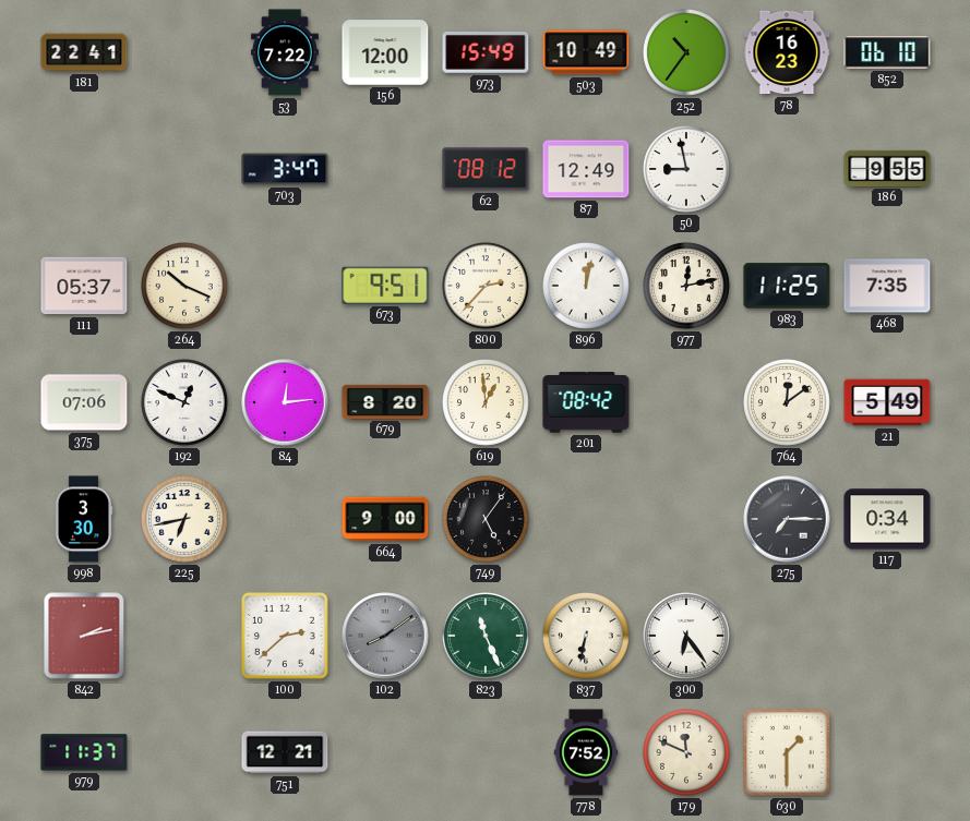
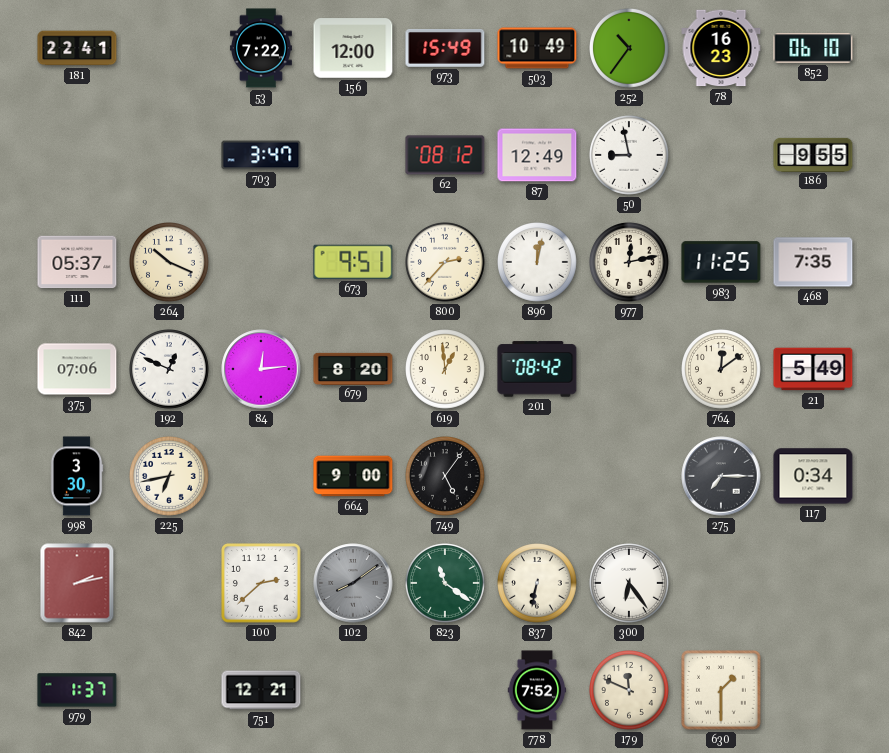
823: 11:26 -> 11:21 (446, 584)
979: 11:37 -> 1:37 (77, 690)
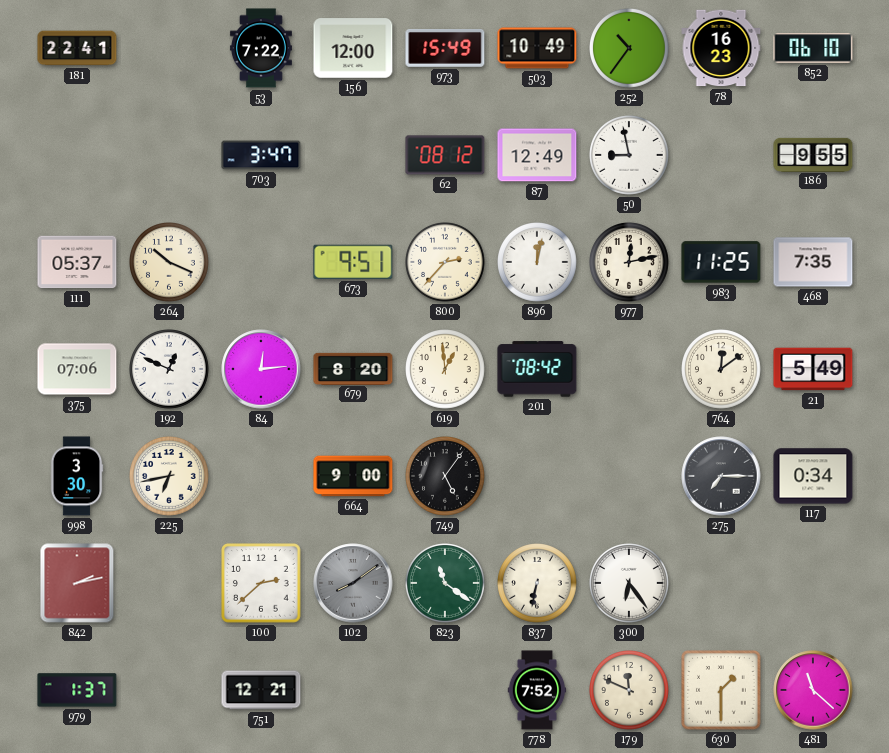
481: none -> 11:22 (813, 690)
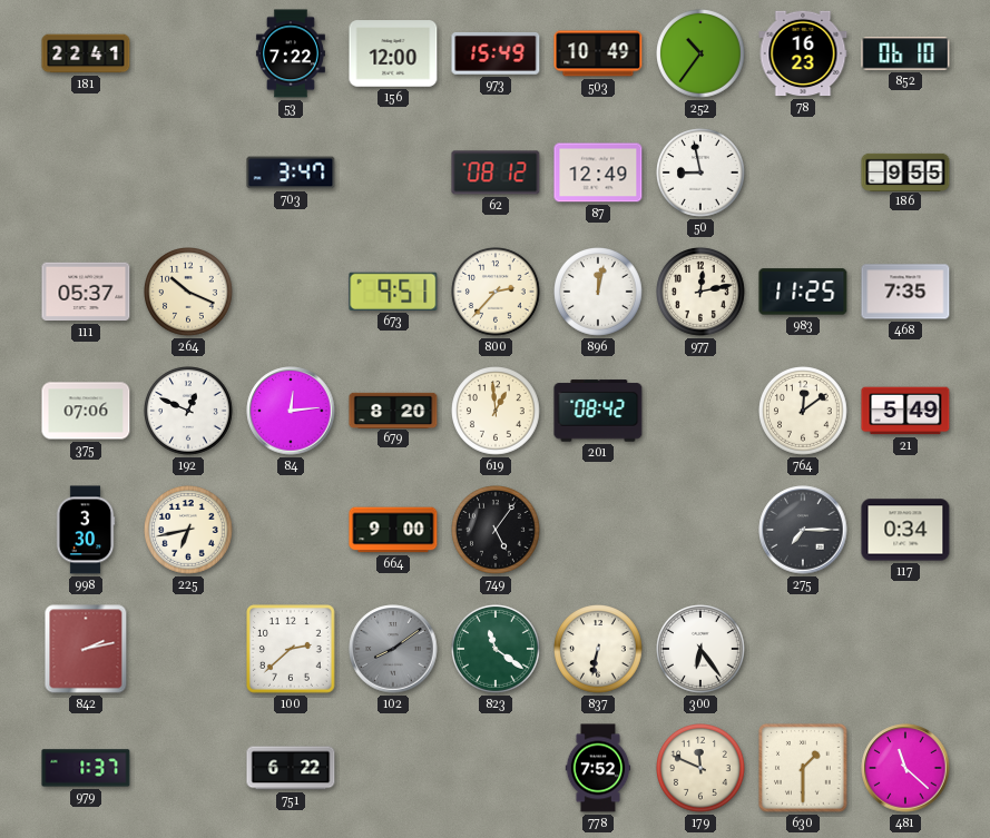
751: 12:21 -> 6:22 (291, 768)
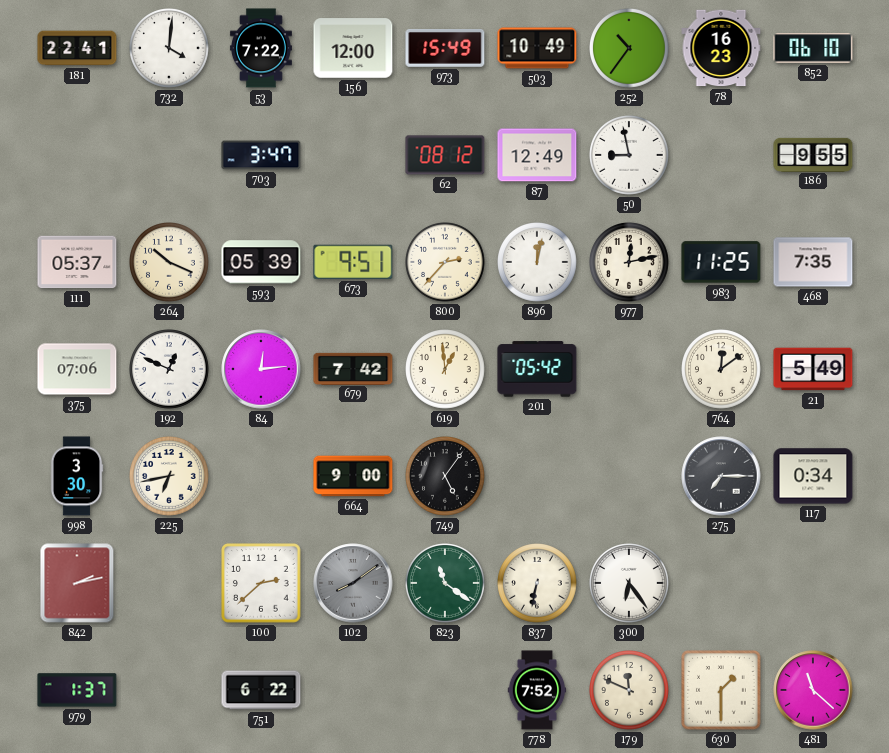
732: none -> 4:01 (170, 49)
593: none -> 05:39 (261, 262)
679: 8:20 -> 7:42 (353, 368)
201: 08:42 -> 05:42 (537, 369)
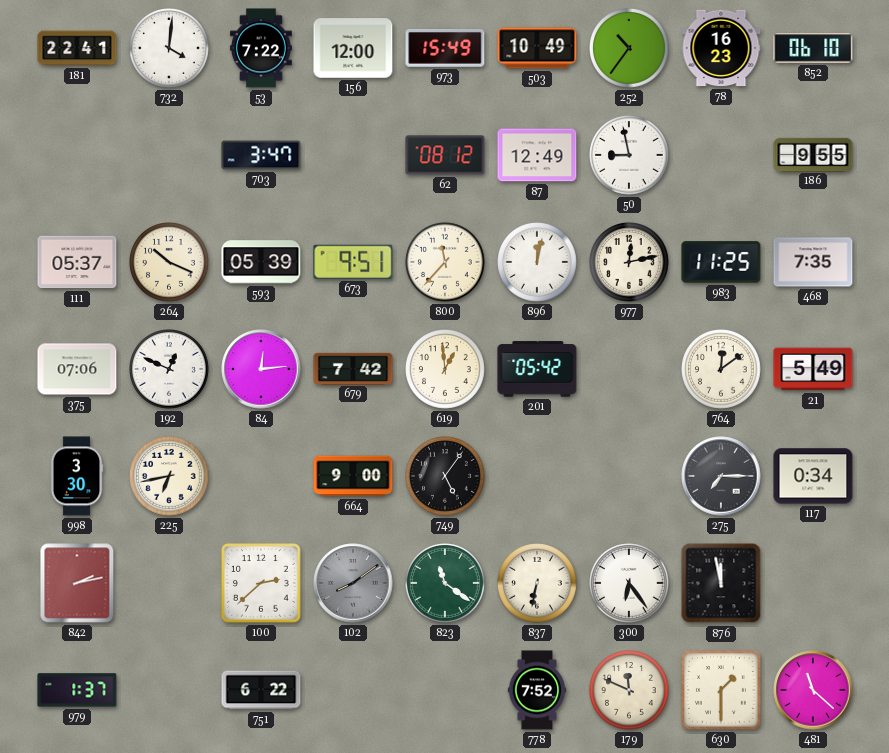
800: 2:37 -> 11:37 (446, 263)
876: none -> 11:58 (721, 583)
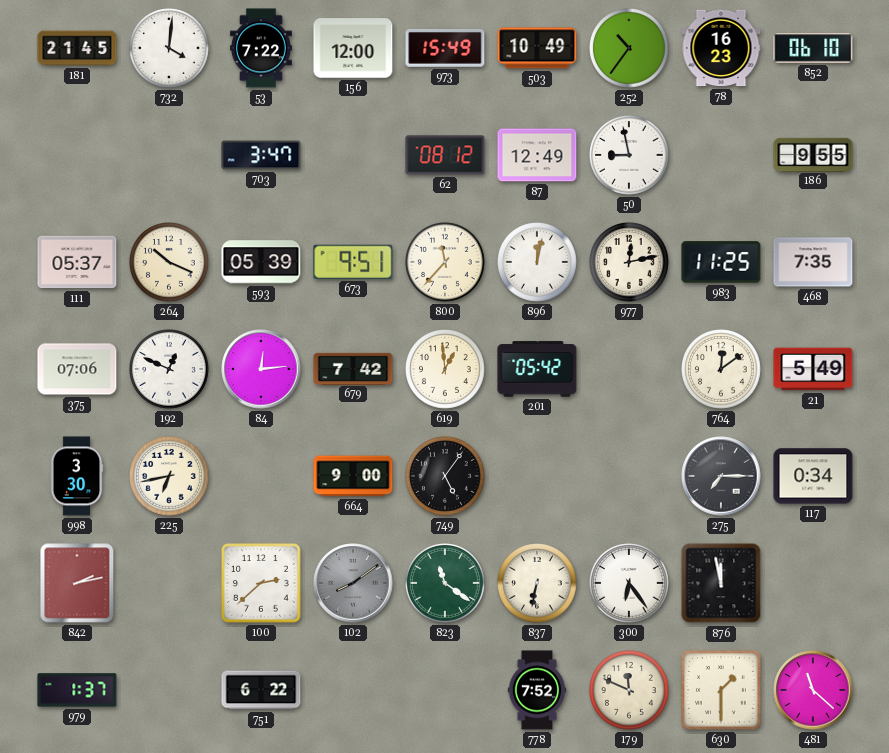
181: 22:41 -> 21:45 (77, 48)
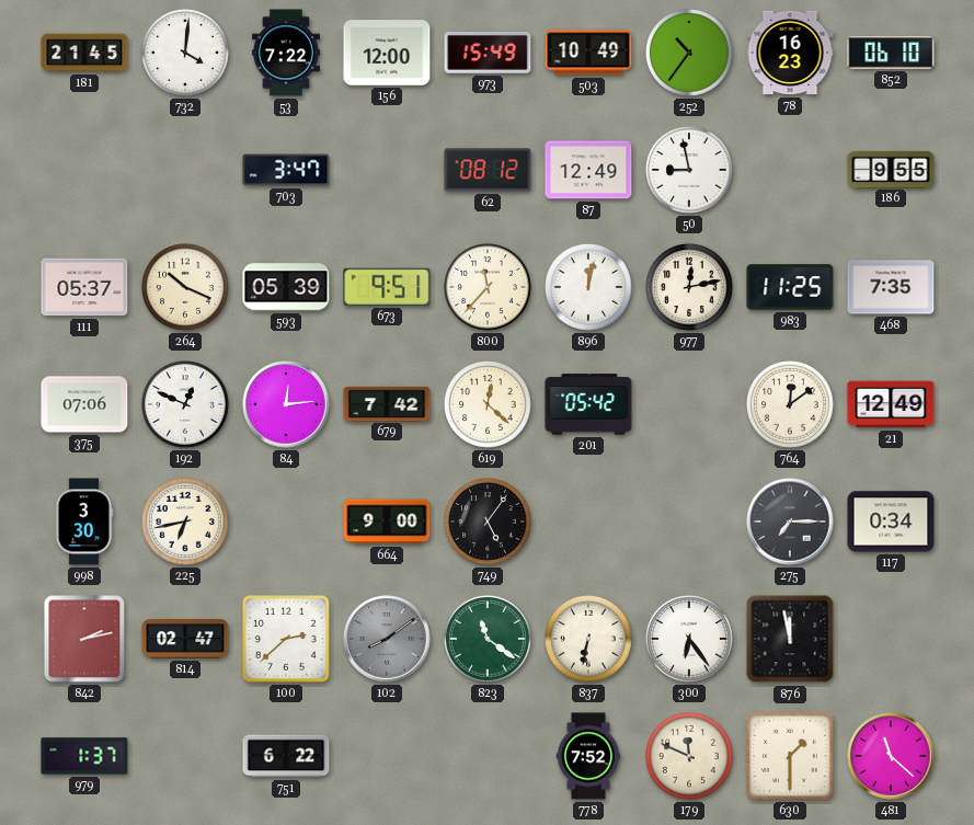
619: 12:59 -> 12:22 (489, 405)
21: 5:49 -> 12:49 (891, 404)
814: none -> 02:47 (185, 639)
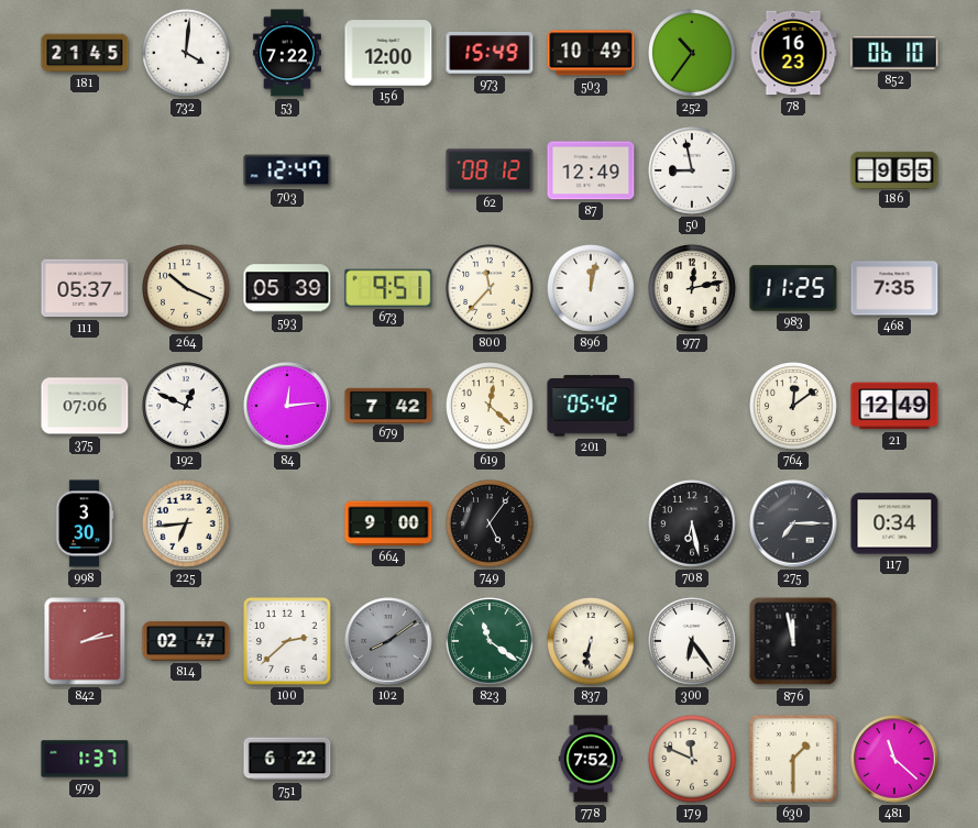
703: 3:47 -> 12:47 (287, 170)
225: 6:43 -> 6:44 (187, 525)
708: none -> 6:28 (693, 525)
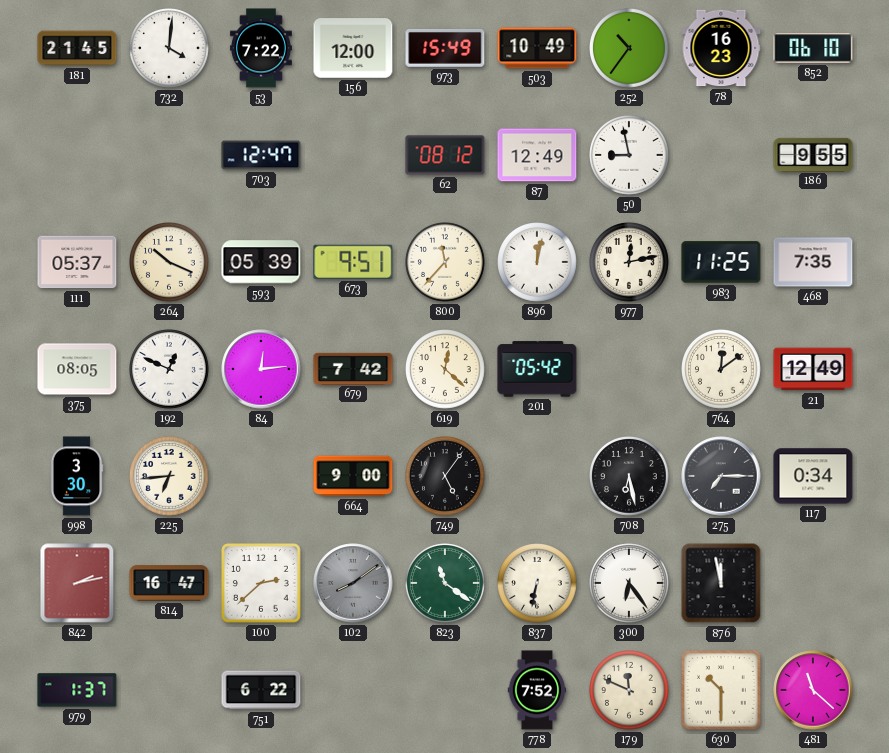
375: 07:06 -> 08:05 (77, 369)
814: 02:47 -> 16:47 (169, 583)
630: 1:30 -> 10:30 (722, 691)
